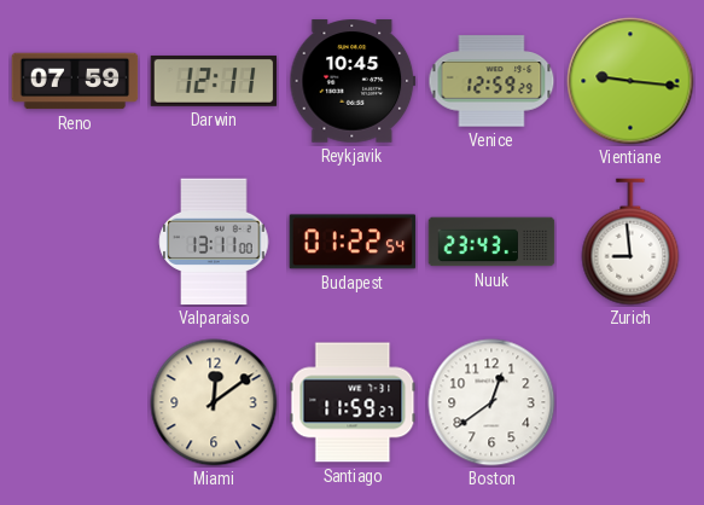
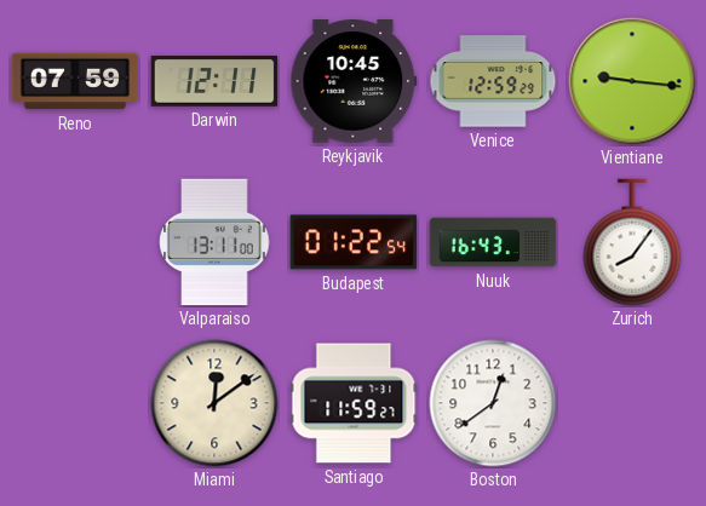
Nuuk: 23:43 -> 16:43 (493, 242)
Zurich: 8:59 -> 8:06 (632, 242)
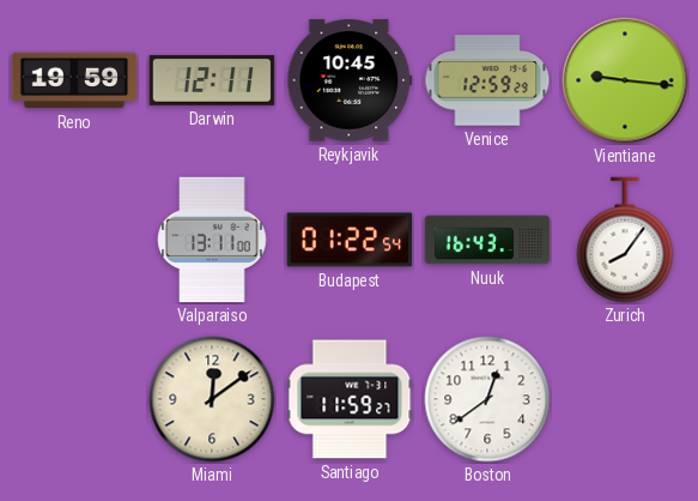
Reno: 07:59 -> 19:59 (74, 80)
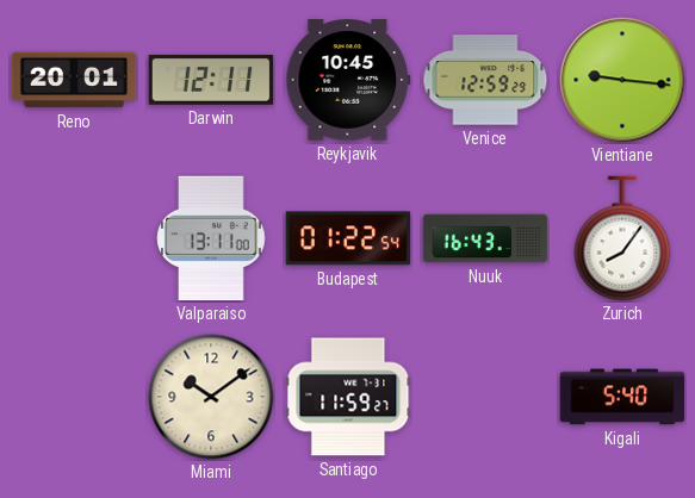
Reno: 19:59 -> 20:01 (74, 80)
Miami: 12:09 -> 10:09 (211, 397)
Boston: 12:39 -> none (487, 399)
Kigali: none -> 5:40 (622, 397)
